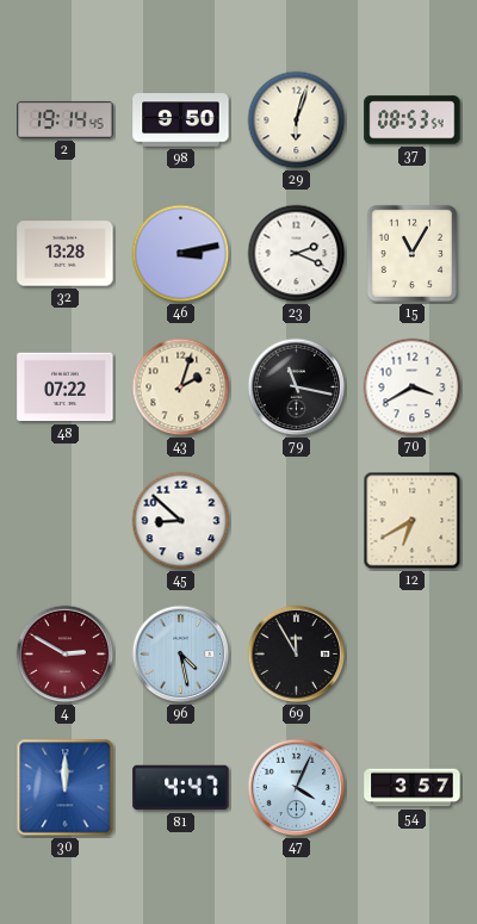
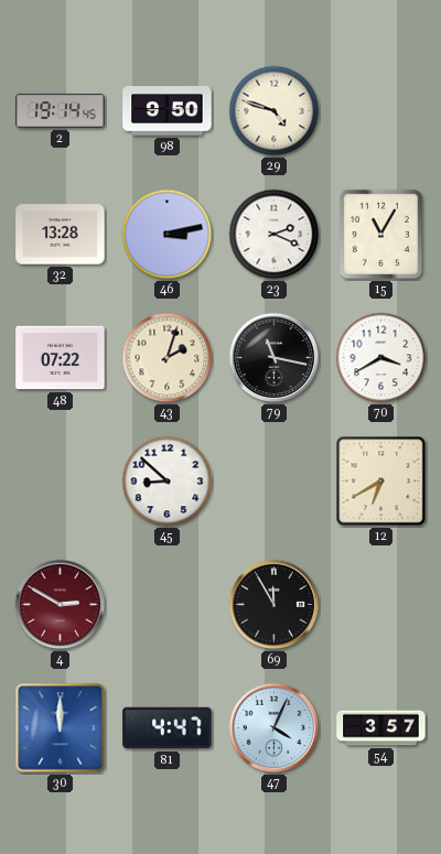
29: 6:03 -> 4:48 (275, 111)
37: 08:53 -> none (413, 120)
96: 4:28 -> none (181, 655)
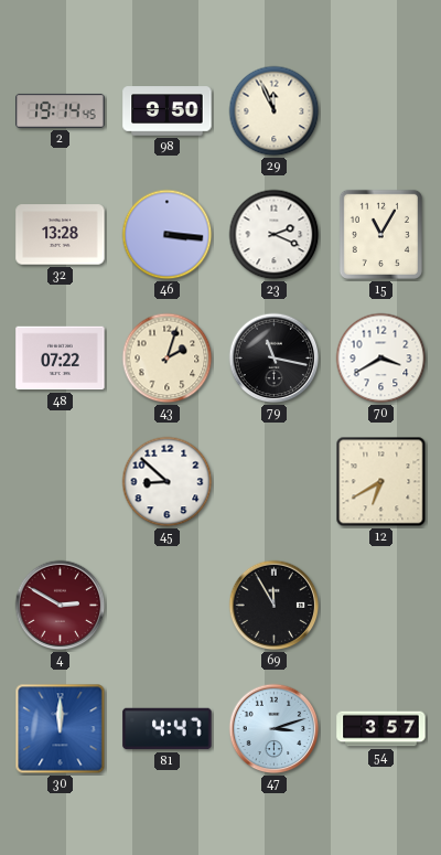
29: 4:48 -> 11:56 (275, 111)
46: 3:13 -> 3:16 (168, 235)
47: 4:04 -> 3:12 (275, 729)
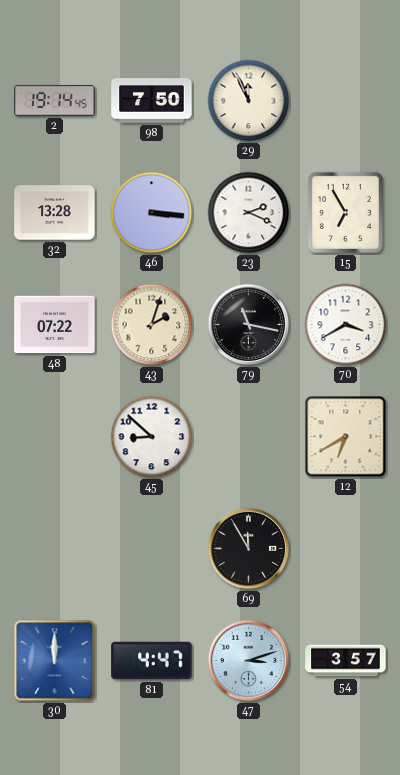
98: 9:50 -> 7:50 (152, 101)
15: 11:05 -> 6:55 (345, 212)
4: 2:50 -> none (61, 606)
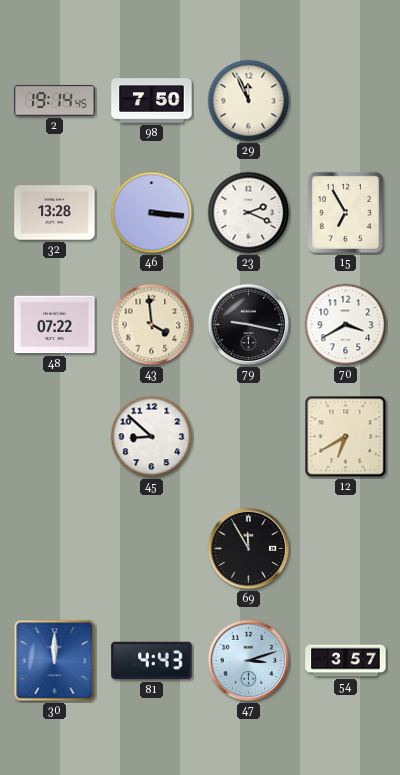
43: 2:03 -> 3:59 (152, 325)
79: 11:17 -> 9:17 (249, 325)
81: 4:47 -> 4:43 (152, 661)
